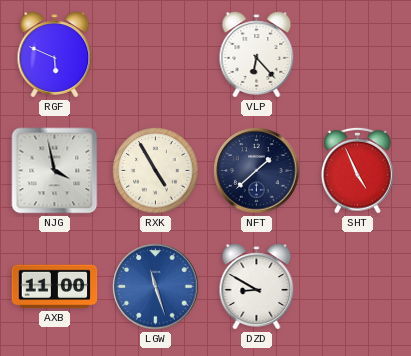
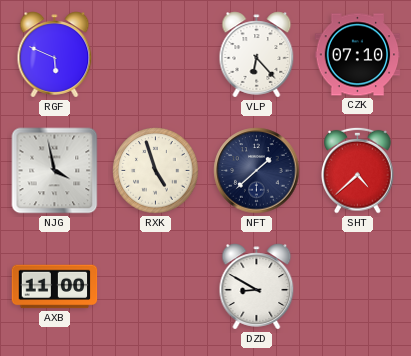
CZK: none -> 07:10 (358, 55)
RXK: 4:55 -> 4:57 (156, 171)
SHT: 4:56 -> 4:38 (358, 170)
LGW: 11:27 -> none (156, 287)
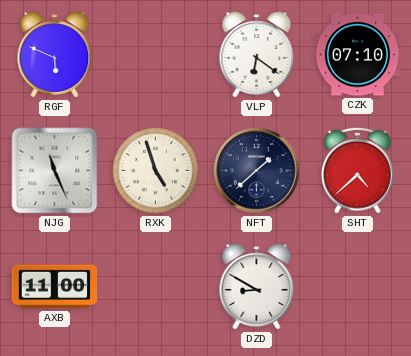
VLP: 6:23 -> 6:21 (257, 55)
NJG: 3:58 -> 11:26 (55, 171)
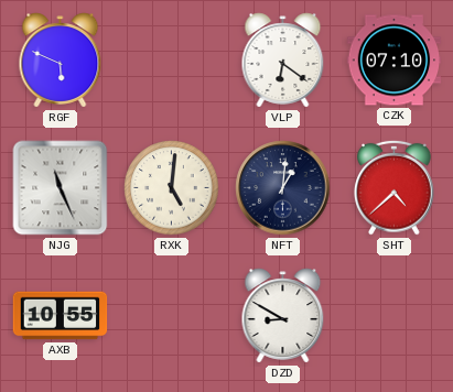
RXK: 4:57 -> 5:01 (172, 188)
NFT: 1:38 -> 1:01 (283, 188)
AXB: 11:00 -> 10:55 (61, 316)
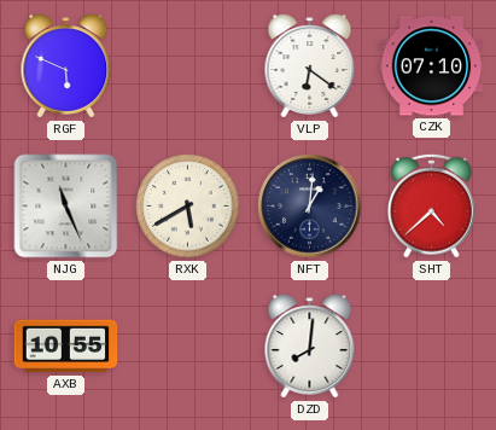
RXK: 5:01 -> 5:40 (188, 207)
DZD: 8:50 -> 8:01 (310, 347)
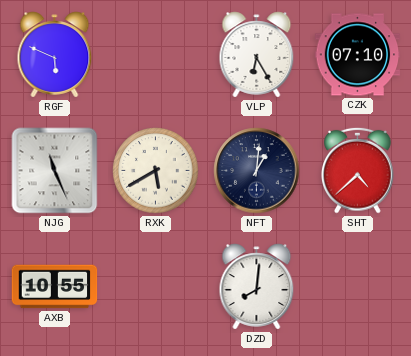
VLP: 6:21 -> 6:25 (257, 55)
